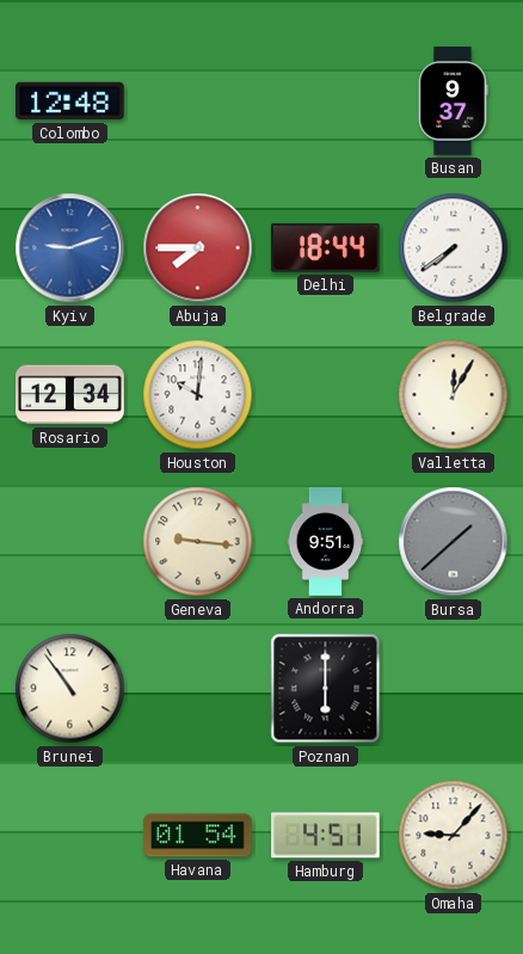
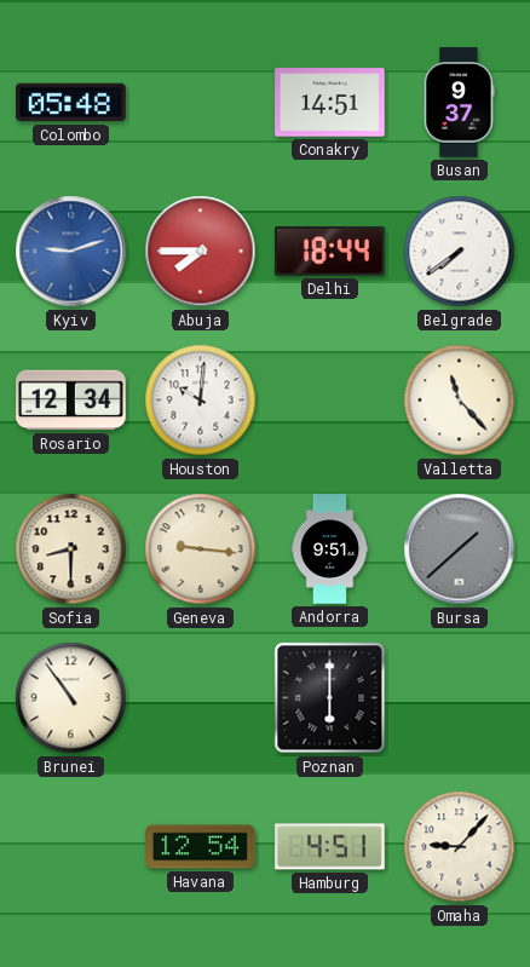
Colombo: 12:48 -> 05:48 (71, 103)
Conakry: none -> 14:51 (330, 103)
Valletta: 12:05 -> 11:23 (460, 401)
Sofia: none -> 8:30 (71, 549)
Havana: 01:54 -> 12:54 (201, 847)
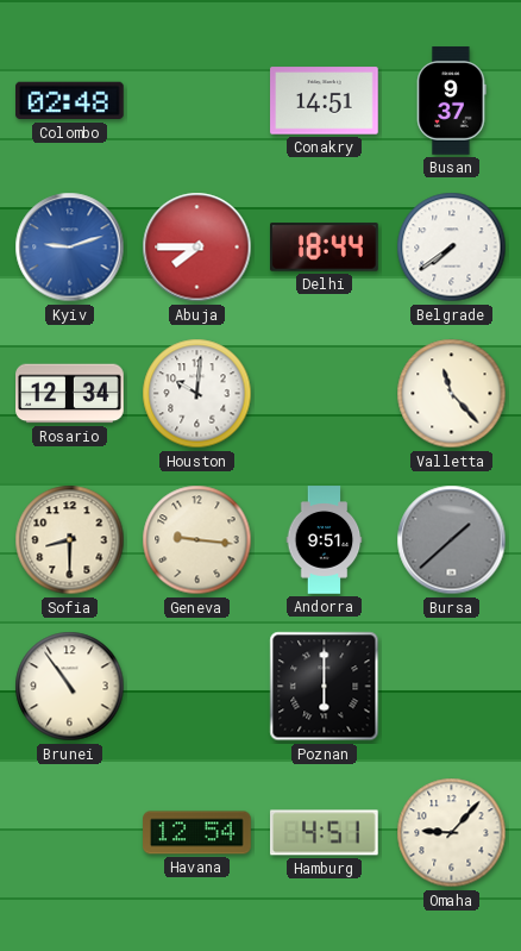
Colombo: 05:48 -> 02:48 (70, 101)
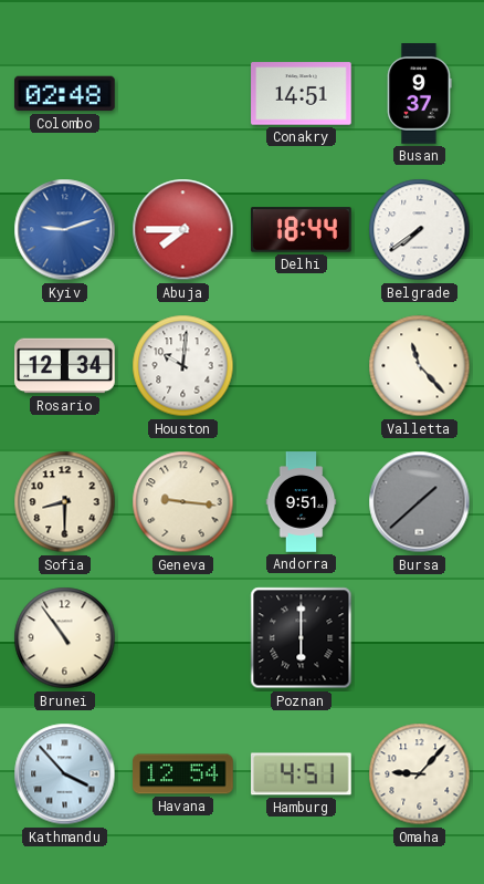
Kathmandu: none -> 3:53 (65, 774)
